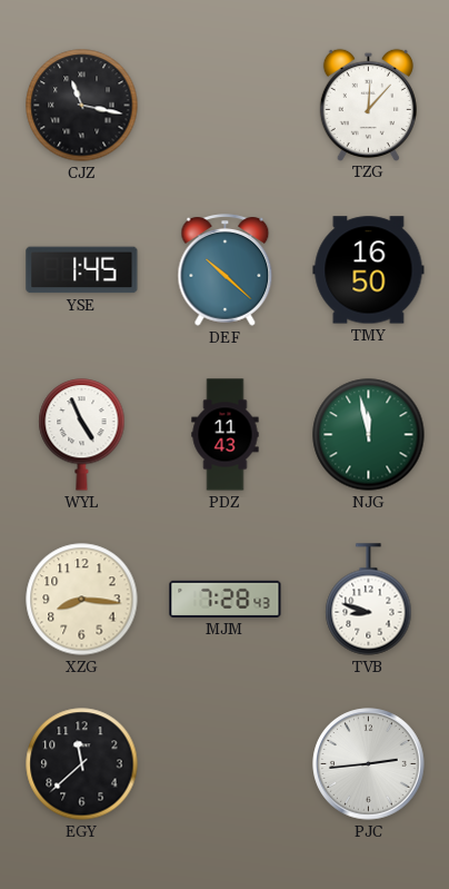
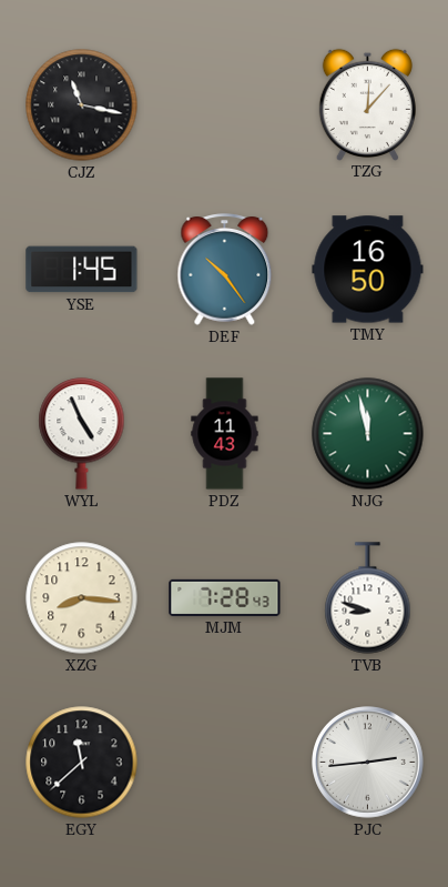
DEF: 10:22 -> 10:24 (225, 270)
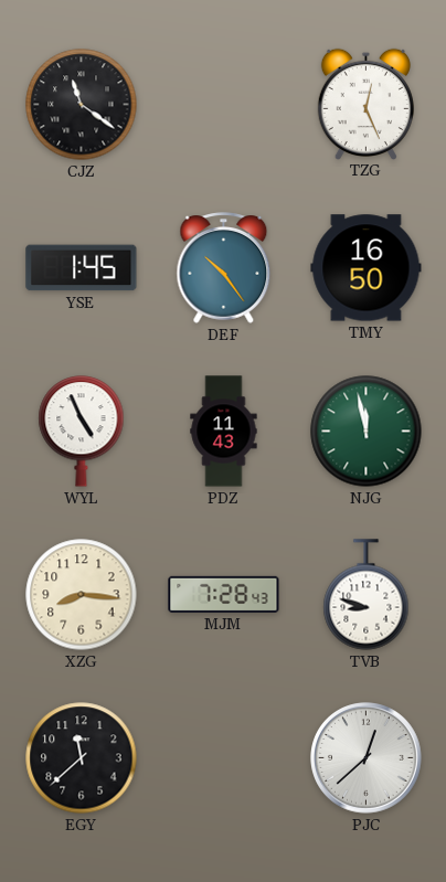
CJZ: 11:17 -> 11:21 (82, 105)
TZG: 12:07 -> 12:26 (365, 104)
PJC: 2:44 -> 12:38 (367, 758)
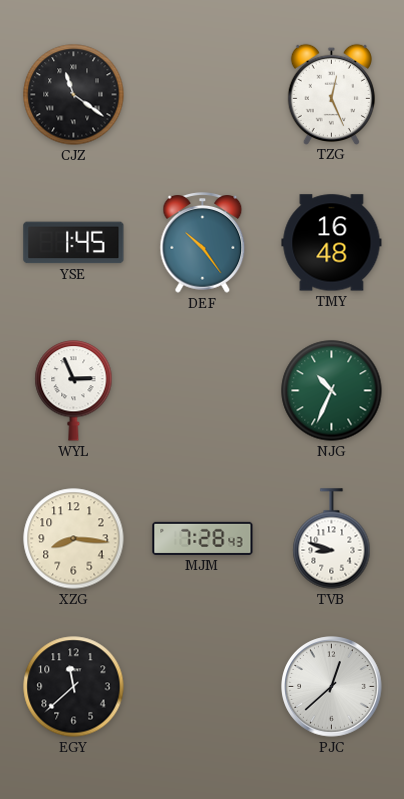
TMY: 16:50 -> 16:48 (332, 243)
WYL: 4:56 -> 2:56 (74, 391)
PDZ: 11:43 -> none (224, 432)
NJG: 11:58 -> 10:34 (332, 391)
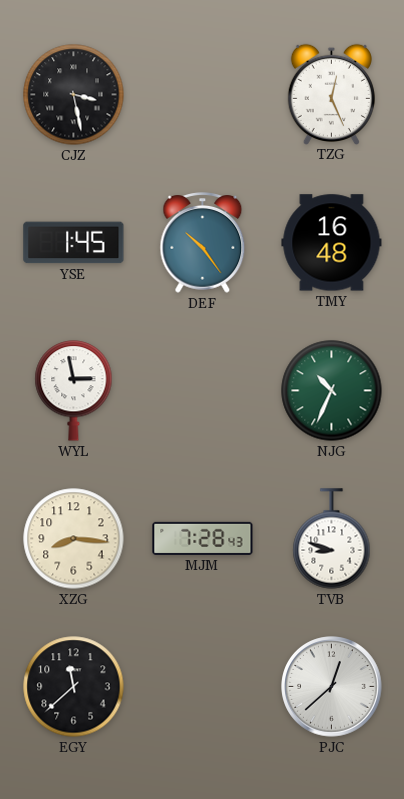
CJZ: 11:21 -> 3:28 (74, 95)
WYL: 2:56 -> 2:58 (74, 391)
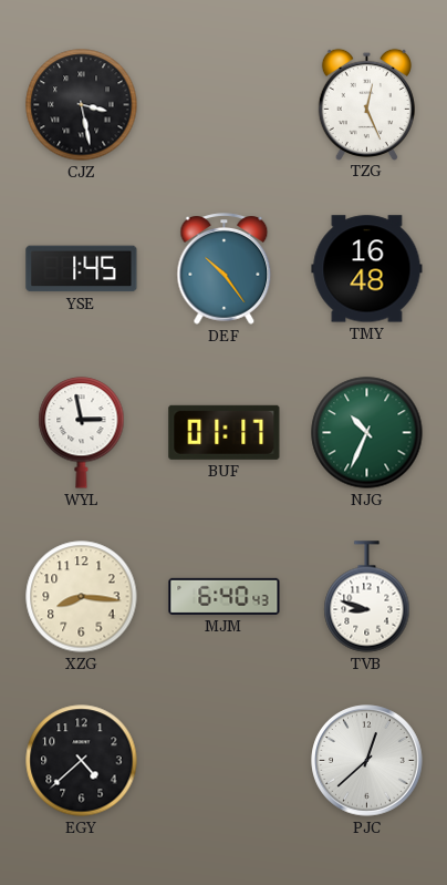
BUF: none -> 01:17 (225, 432)
MJM: 7:28 -> 6:40 (225, 596)
EGY: 11:38 -> 4:38 (82, 761)
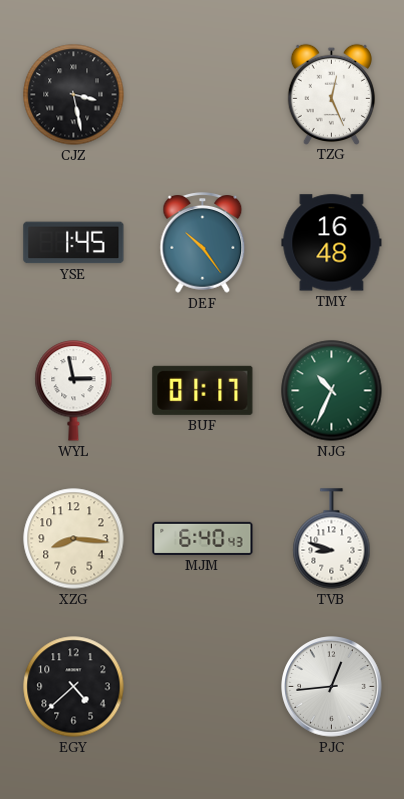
PJC: 12:38 -> 12:44 (332, 687)
